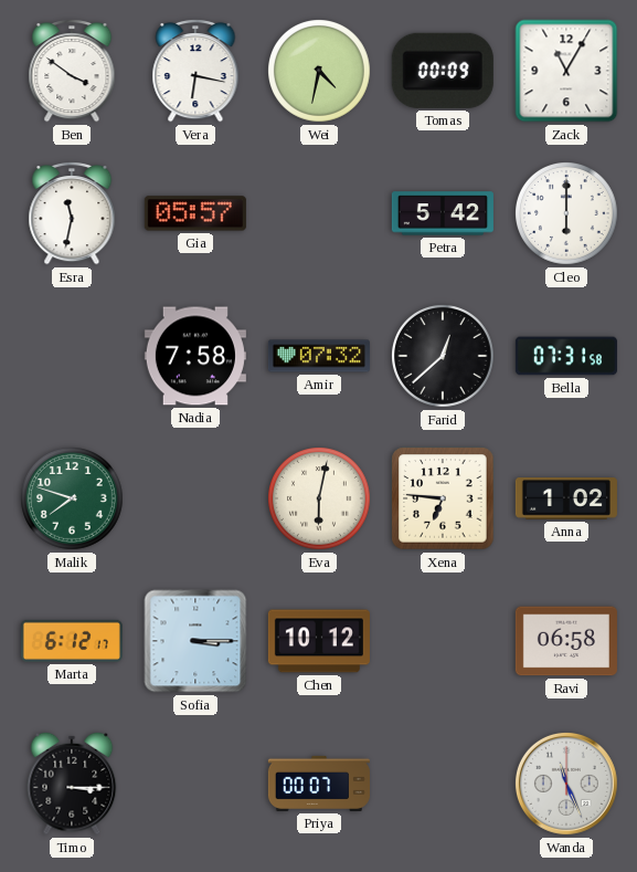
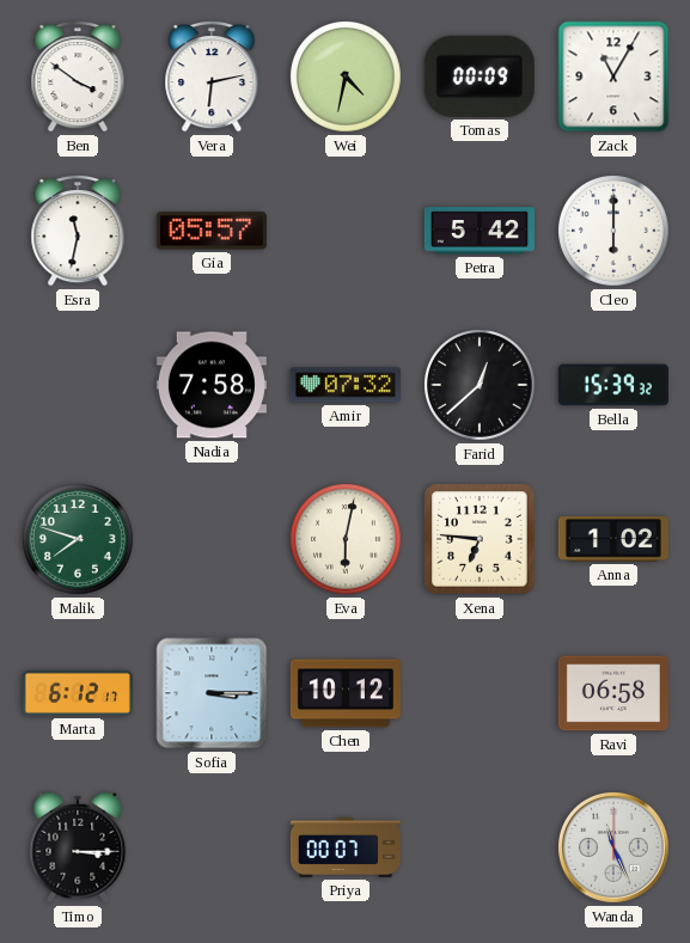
Vera: 6:17 -> 6:13 (212, 78)
Bella: 07:31 -> 15:39 (613, 385)
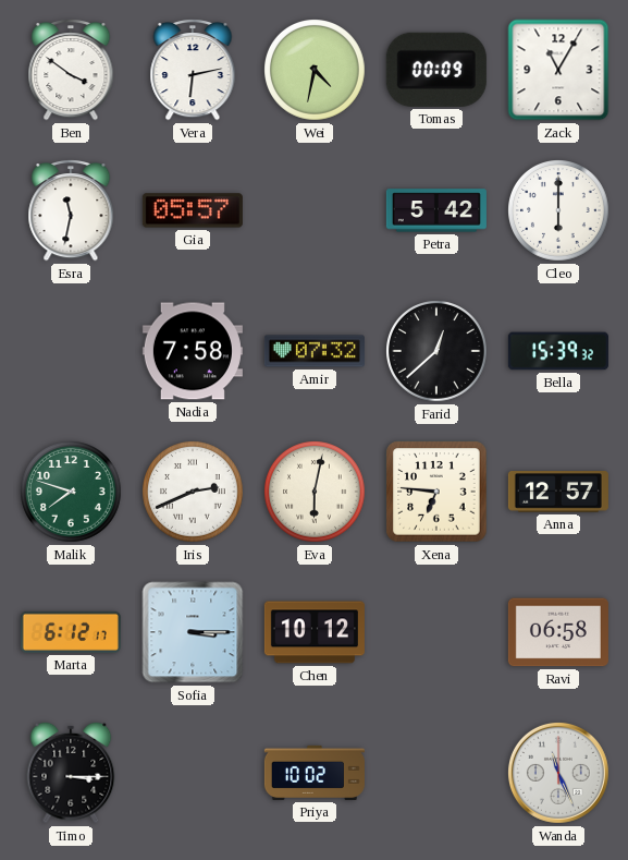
Iris: none -> 2:41 (194, 493)
Anna: 1:02 -> 12:57 (558, 493)
Priya: 00:07 -> 10:02 (315, 773)
